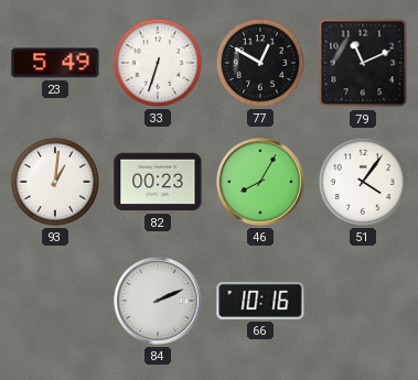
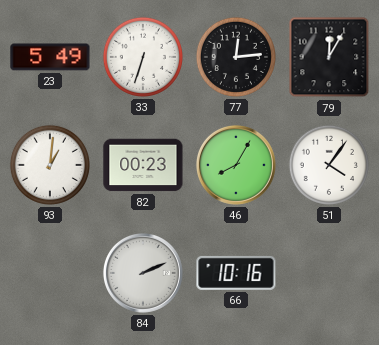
77: 12:50 -> 12:14 (236, 57)
79: 11:11 -> 12:05 (329, 57)
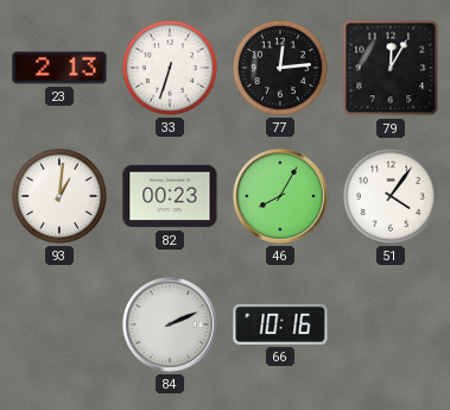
23: 5:49 -> 2:13 (59, 68)
